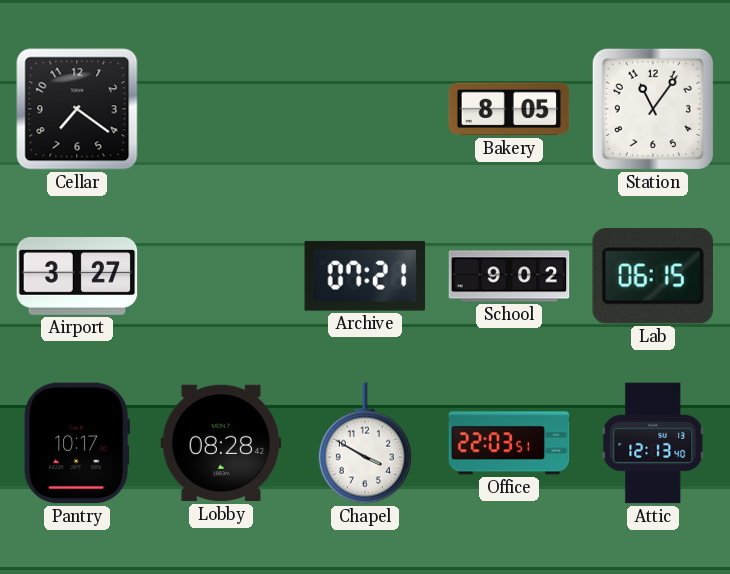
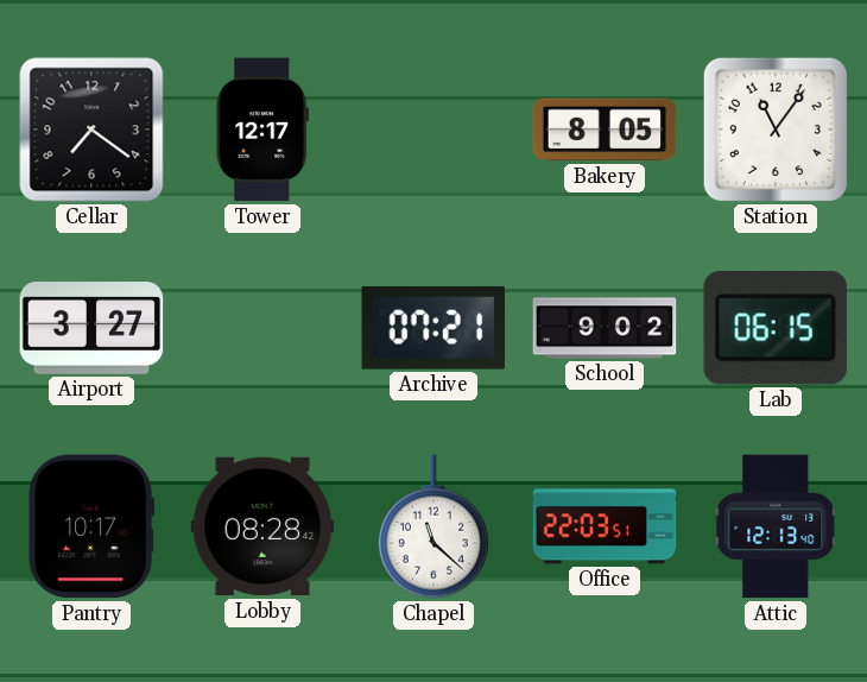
Tower: none -> 12:17 (262, 130)
Chapel: 3:50 -> 11:22 (433, 526)
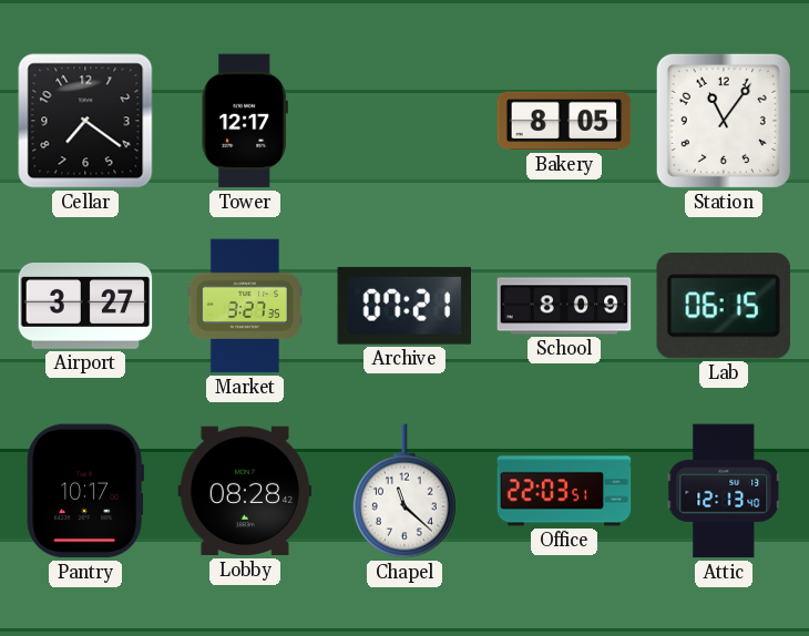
Market: none -> 3:27 (245, 306)
School: 9:02 -> 8:09 (564, 306)
